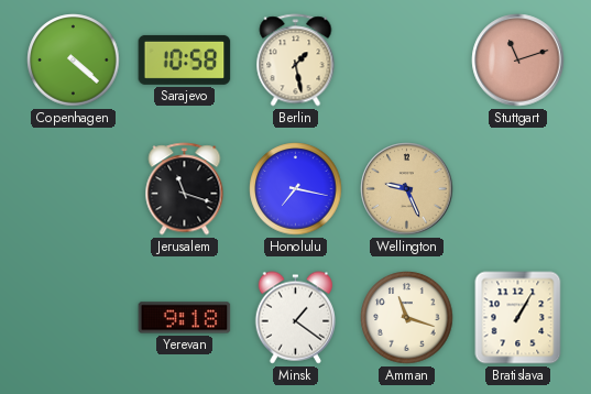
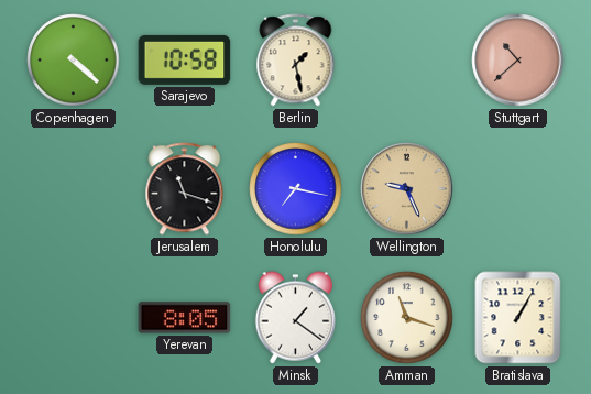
Stuttgart: 11:12 -> 10:38 (518, 61)
Yerevan: 9:18 -> 8:05 (185, 318)
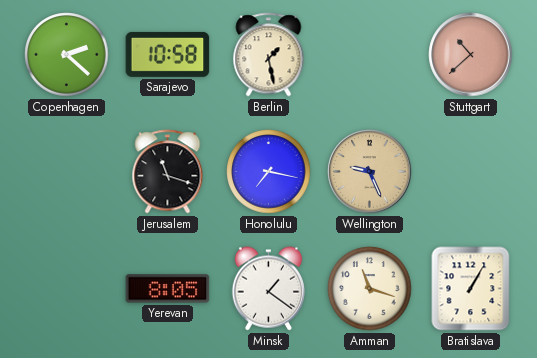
Copenhagen: 4:22 -> 2:22 (67, 55)
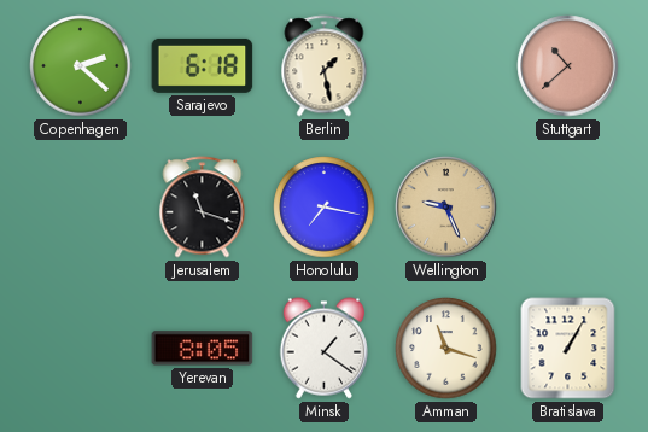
Sarajevo: 10:58 -> 6:18 (203, 65)
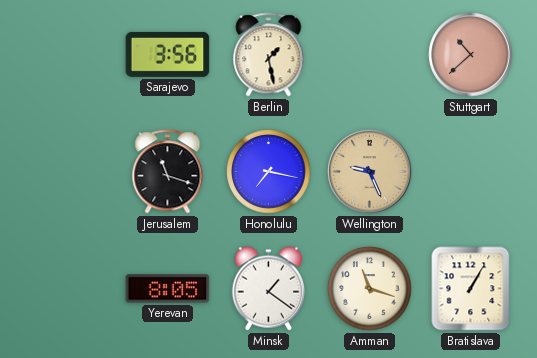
Copenhagen: 2:22 -> none (81, 66)
Sarajevo: 6:18 -> 3:56 (168, 54)
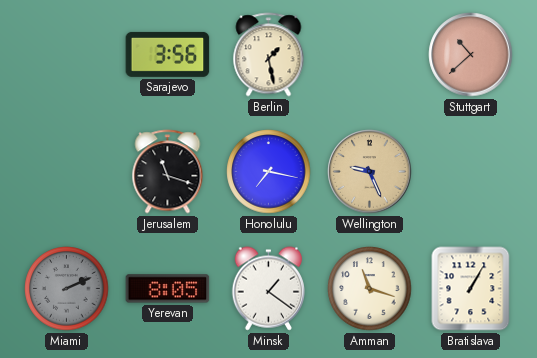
Miami: none -> 2:11 (67, 289)
